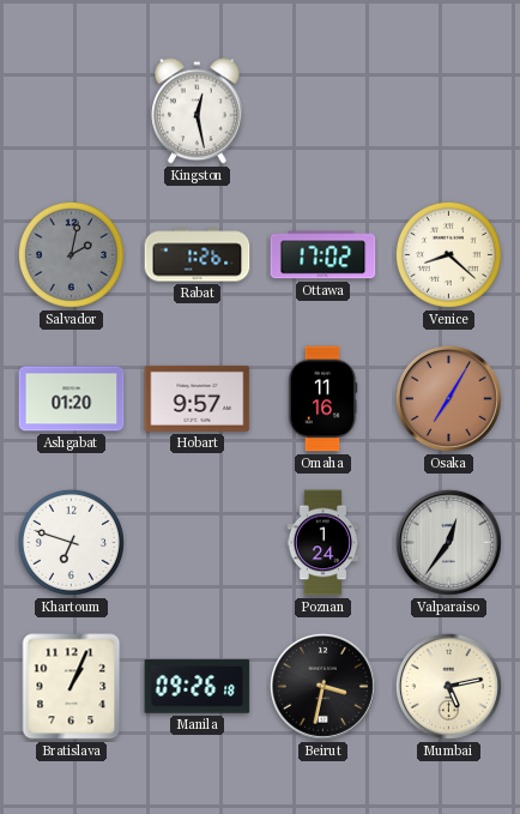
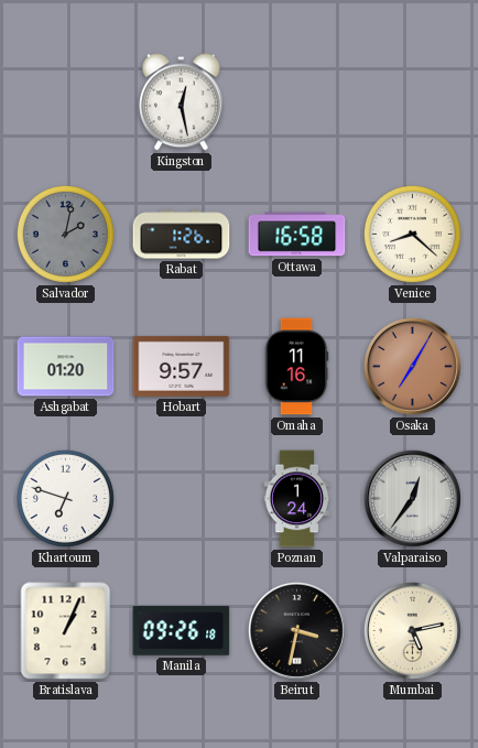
Ottawa: 17:02 -> 16:58 (297, 235)
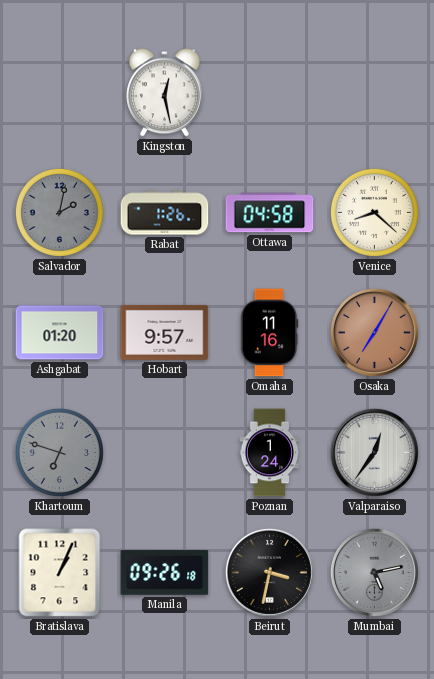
Ottawa: 16:58 -> 04:58 (270, 213)
Khartoum dial: white -> grey (59, 452)
Mumbai dial: cream -> grey (374, 572)
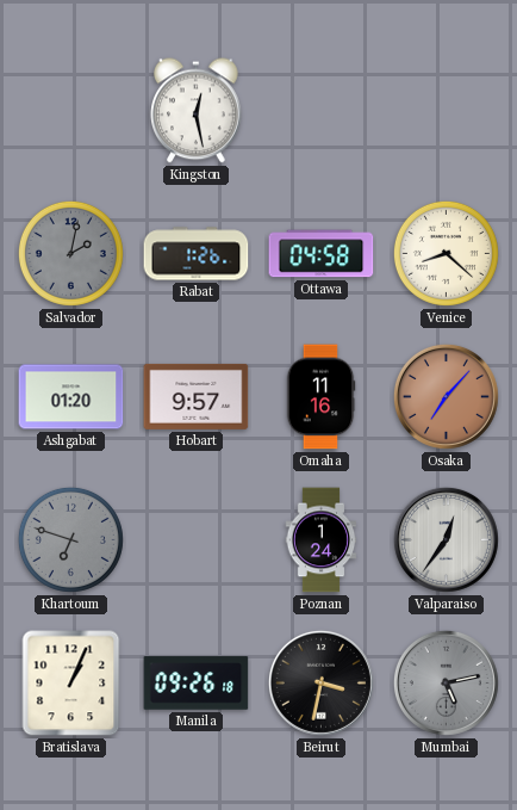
Osaka: 7:05 -> 7:07 (446, 396)
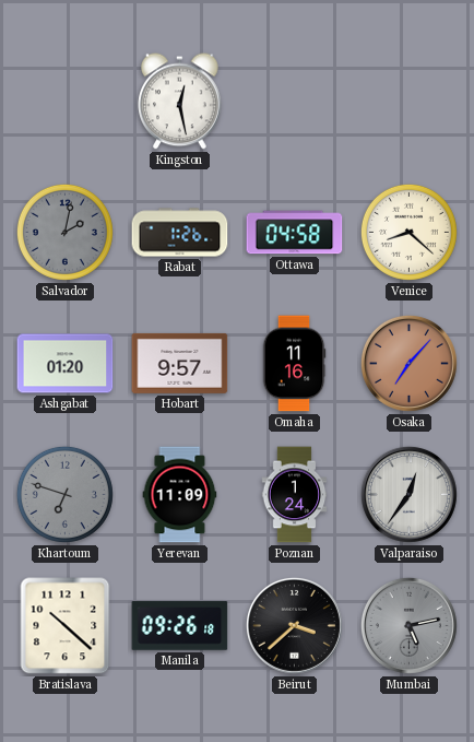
Yerevan: none -> 11:09 (180, 495)
Bratislava: 1:04 -> 10:22 (66, 626)
Beirut: 3:32 -> 3:38 (294, 625)
